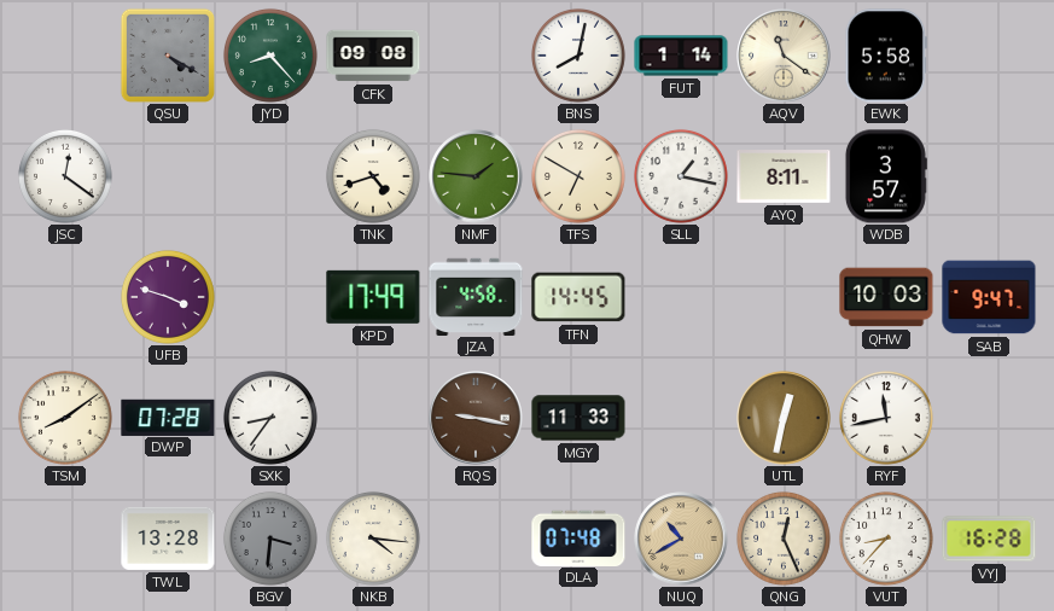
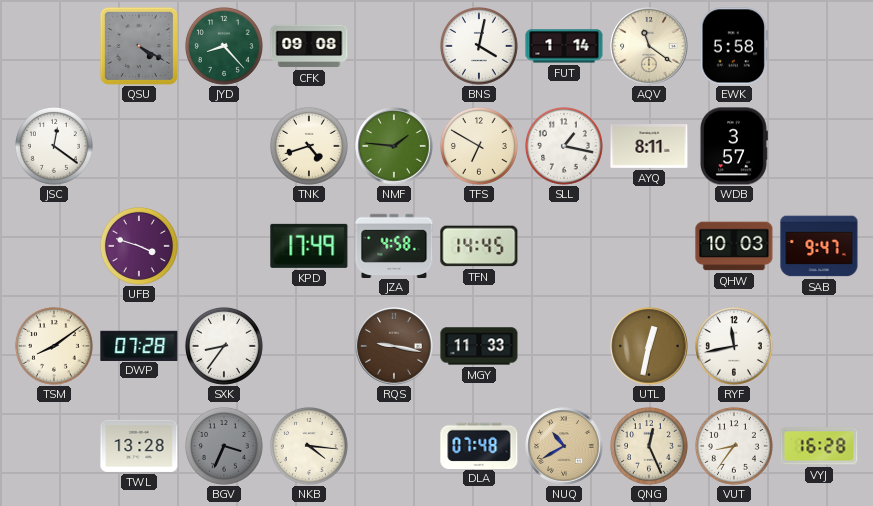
BNS: 8:02 -> 4:02 (479, 46)
BGV: 3:31 -> 3:34 (224, 446)
VUT: 8:37 -> 8:36 (734, 446)
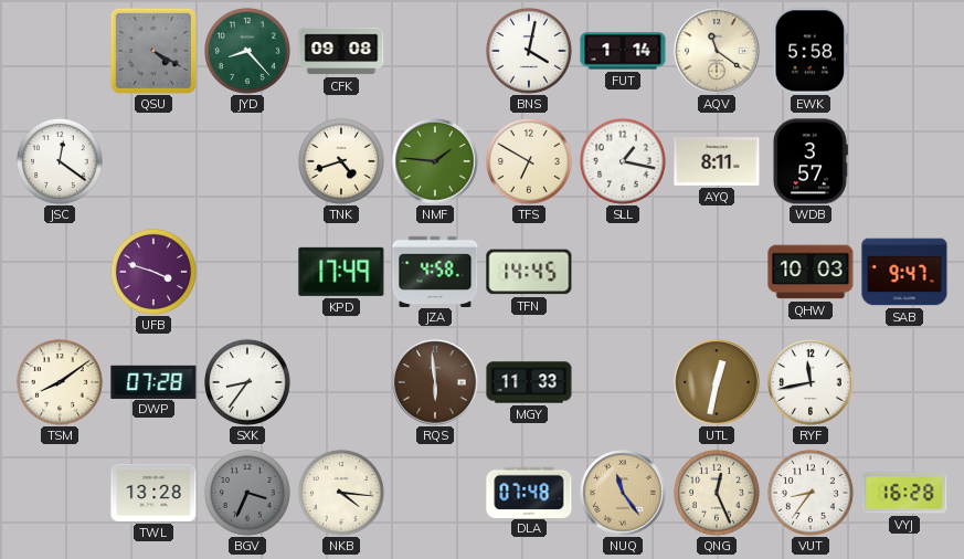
RQS: 9:17 -> 5:59 (435, 382)
NUQ: 10:40 -> 11:24 (623, 493)
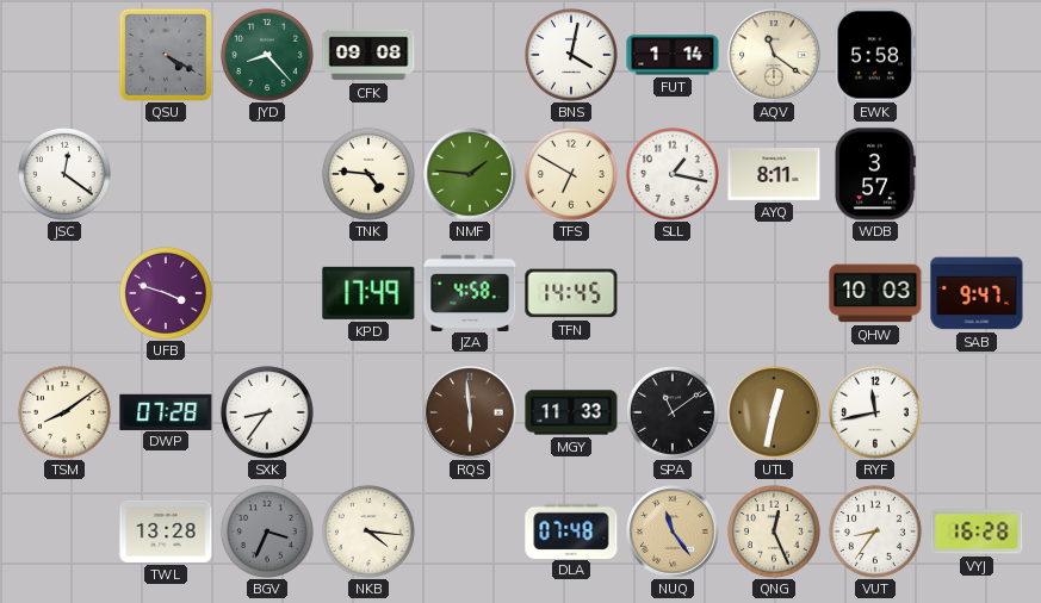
TNK: 4:42 -> 4:46 (368, 174)
SPA: none -> 11:09 (673, 412)
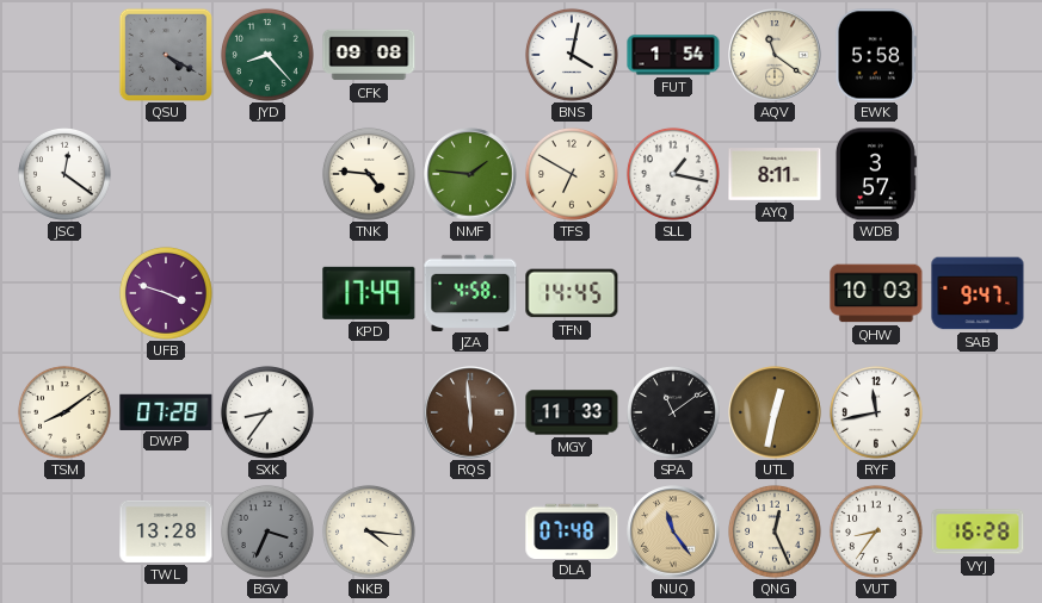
FUT: 1:14 -> 1:54 (673, 55)
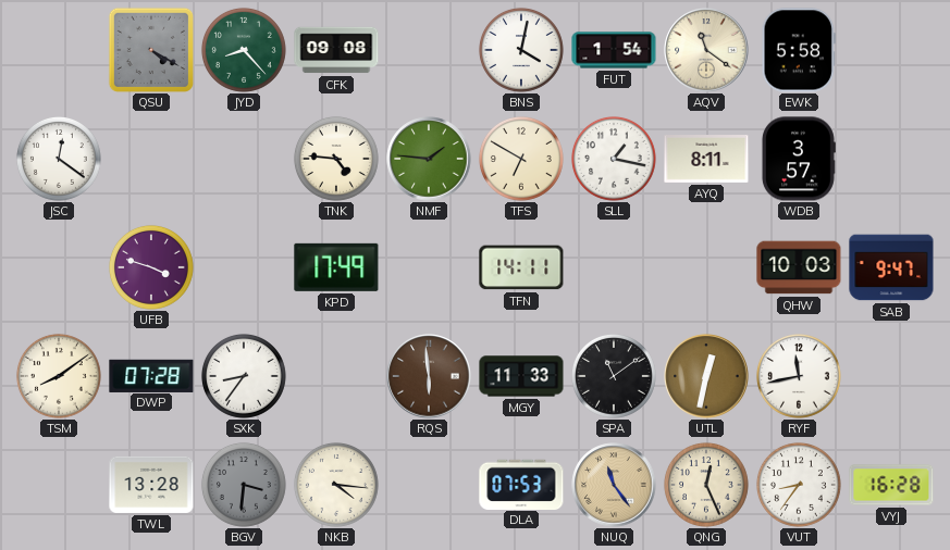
JZA: 4:58 -> none (470, 292)
TFN: 14:45 -> 14:11 (521, 267)
BGV: 3:34 -> 3:31 (244, 485)
DLA: 07:48 -> 07:53 (521, 484)
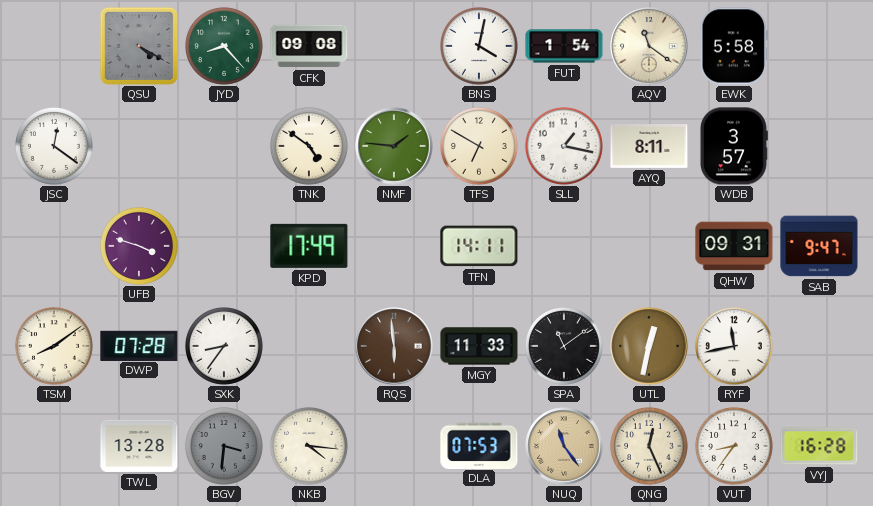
TNK: 4:46 -> 4:51 (309, 146)
QHW: 10:03 -> 09:31 (734, 246)
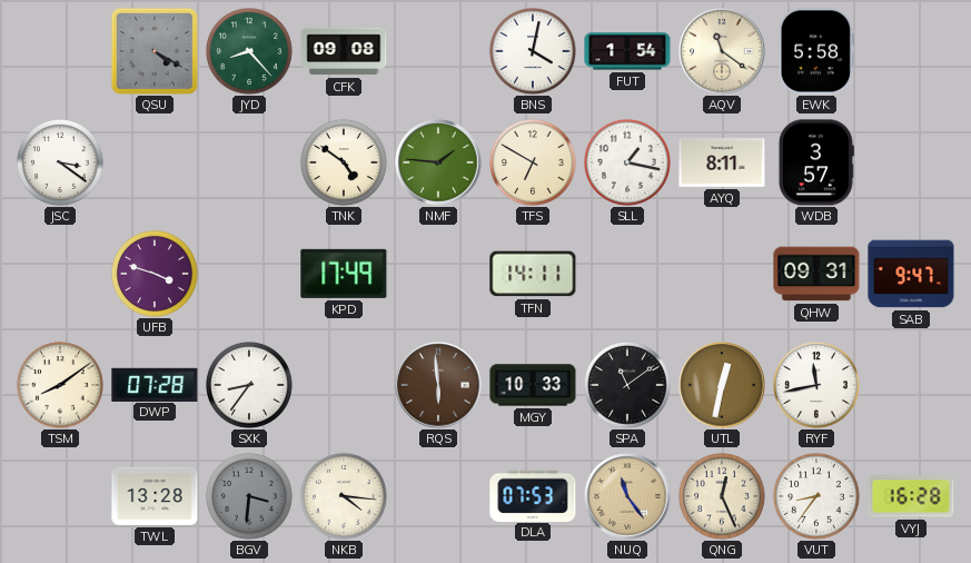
JSC: 12:21 -> 3:21 (60, 162)
MGY: 11:33 -> 10:33 (533, 385)
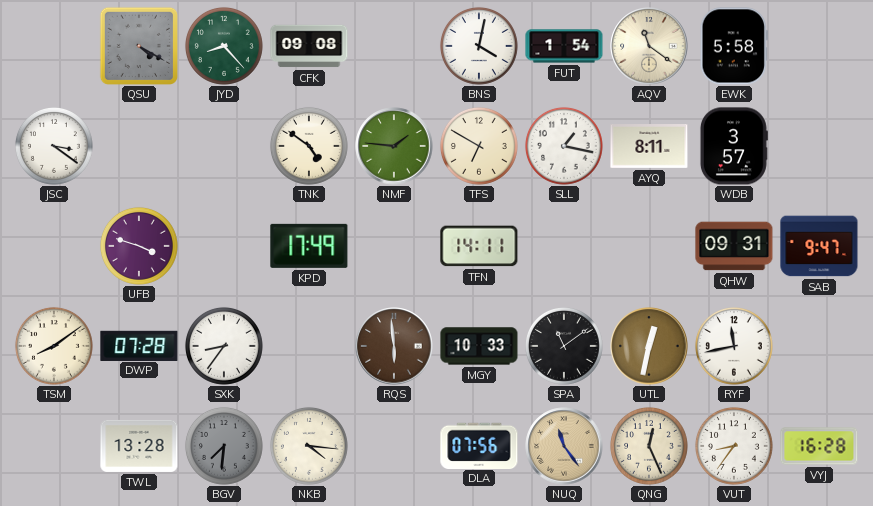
BGV: 3:31 -> 7:31 (224, 446)
DLA: 07:53 -> 07:56 (479, 445)
